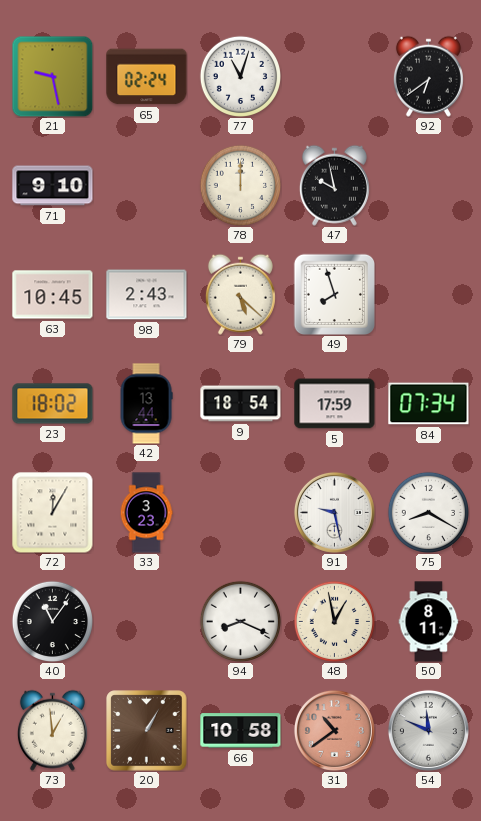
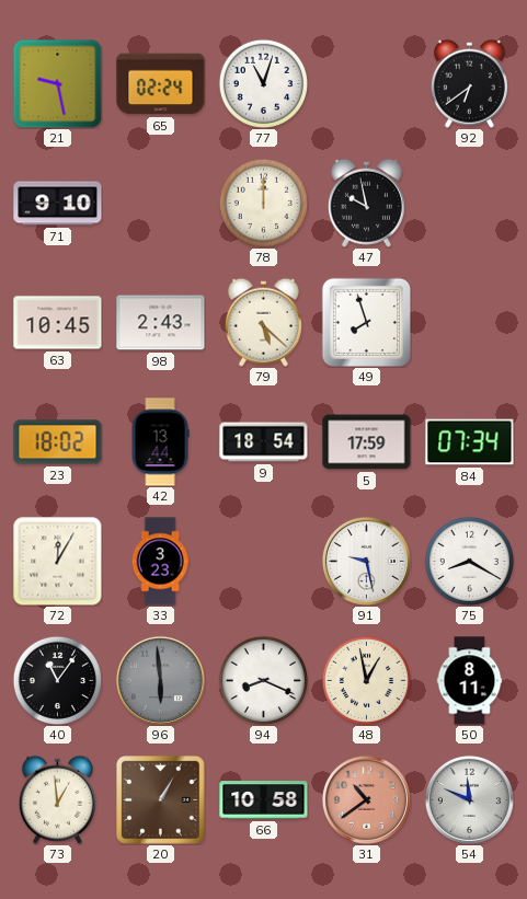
96: none -> 5:59 (160, 680)
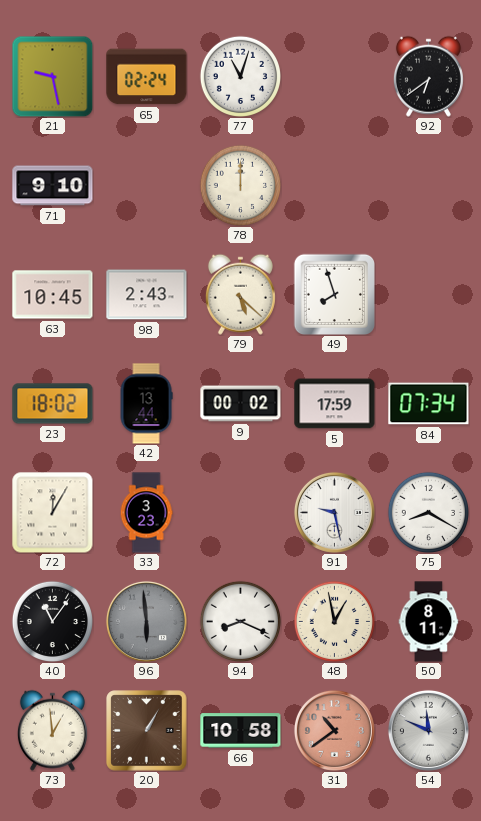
47: 9:58 -> none (366, 203)
9: 18:54 -> 00:02 (241, 404)
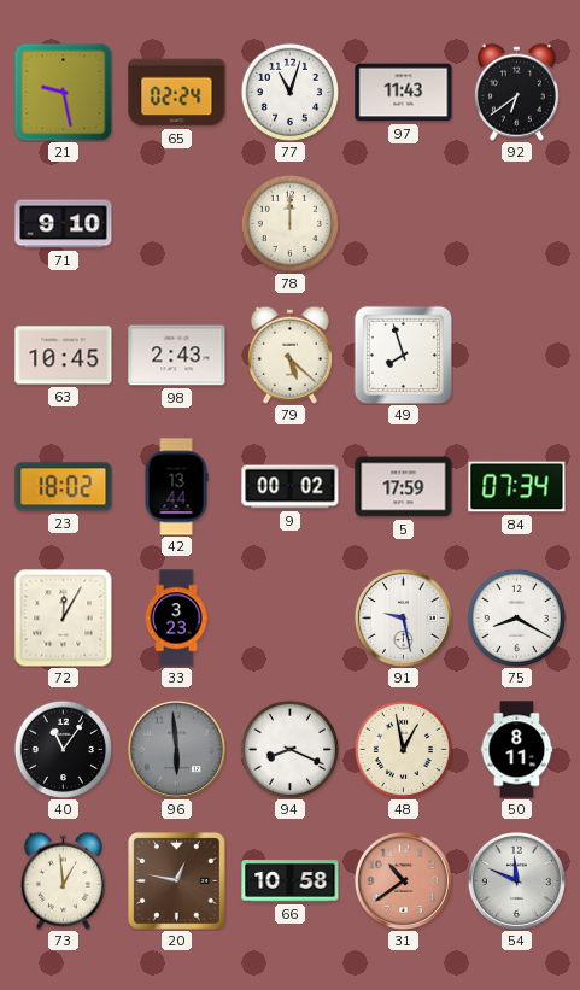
97: none -> 11:43 (404, 93)
20: 1:05 -> 12:47 (177, 881)
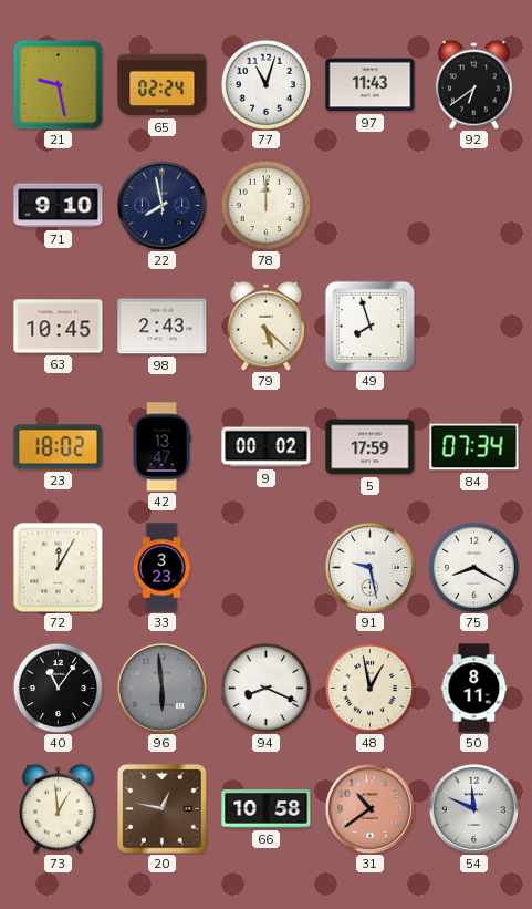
22: none -> 7:58 (161, 205)
42: 13:44 -> 13:47 (161, 447)
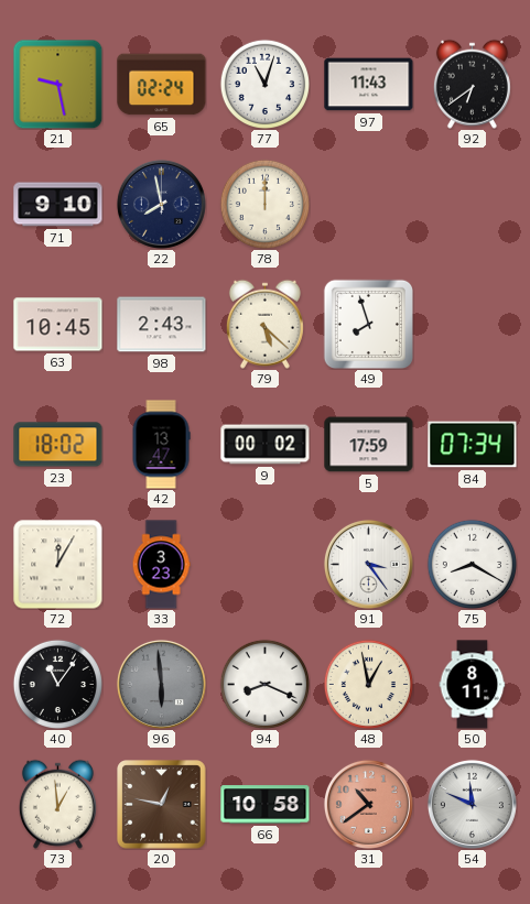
91: 9:28 -> 3:24 (368, 564)
